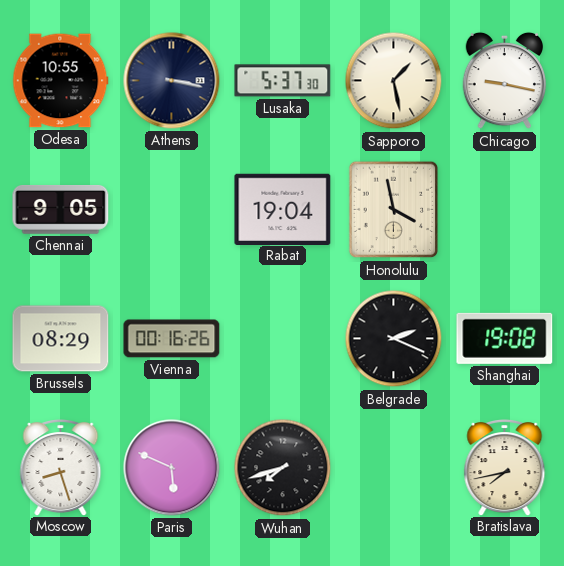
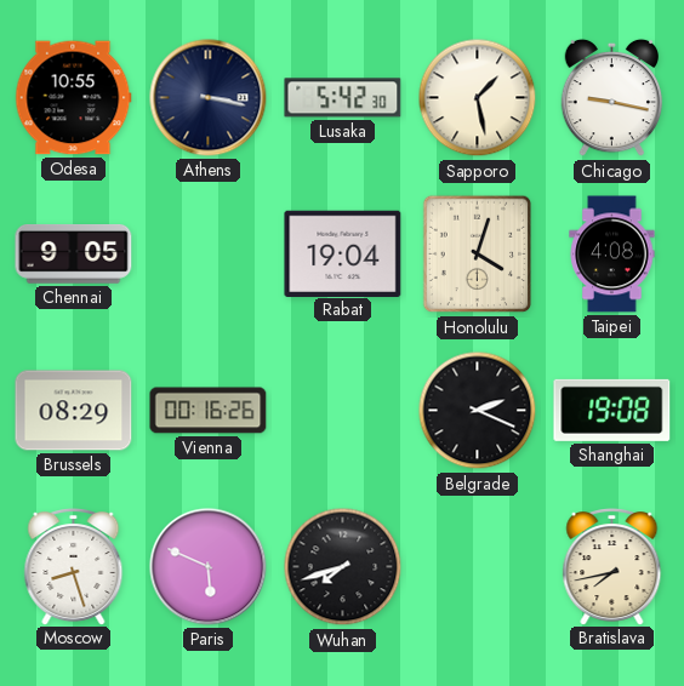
Lusaka: 5:37 -> 5:42 (343, 98)
Honolulu: 3:58 -> 4:03 (478, 255)
Taipei: none -> 4:08 (612, 255)
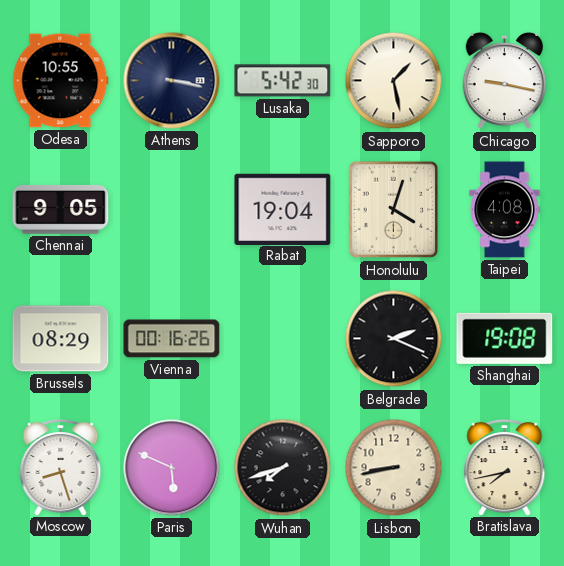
Lisbon: none -> 8:43 (394, 468)
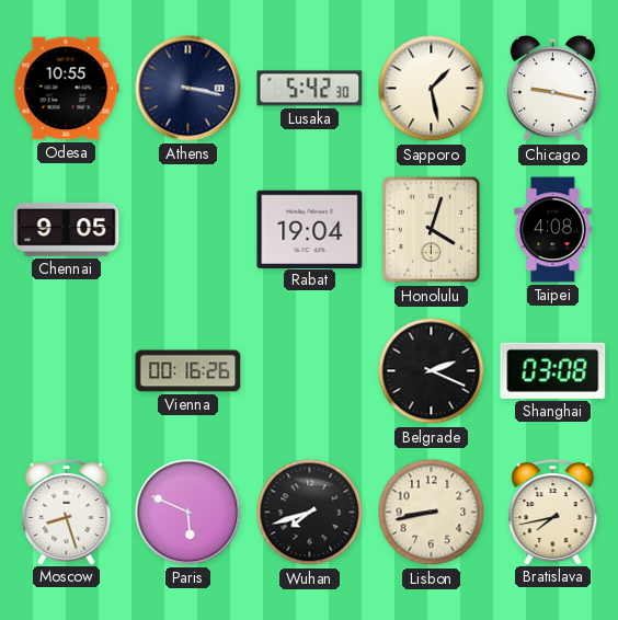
Brussels: 08:29 -> none (61, 339)
Shanghai: 19:08 -> 03:08 (553, 370)
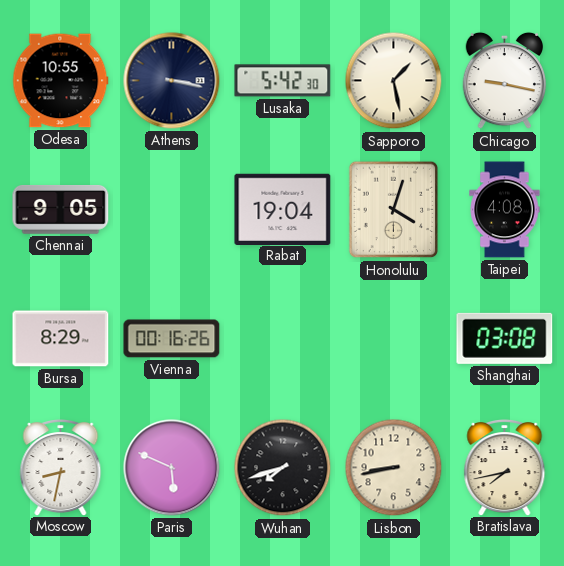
Bursa: none -> 8:29 (61, 339)
Belgrade: 2:19 -> none (432, 371)
Moscow: 8:27 -> 8:32 (61, 468)
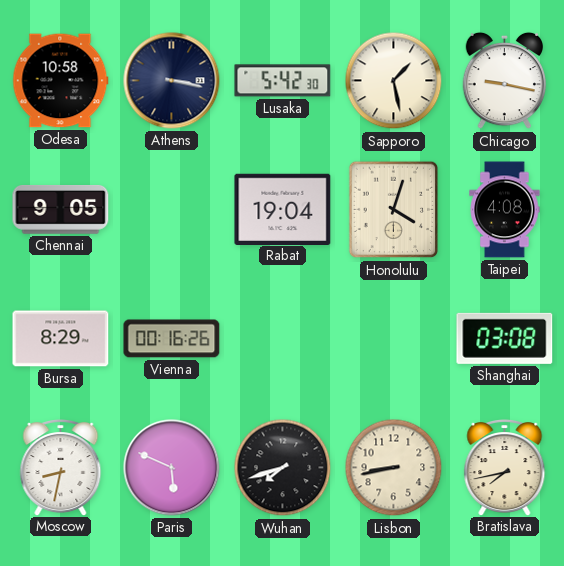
Odesa: 10:55 -> 10:58 (61, 81)
